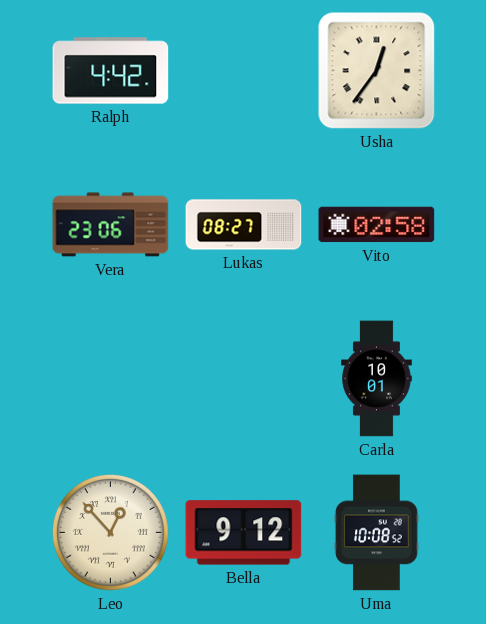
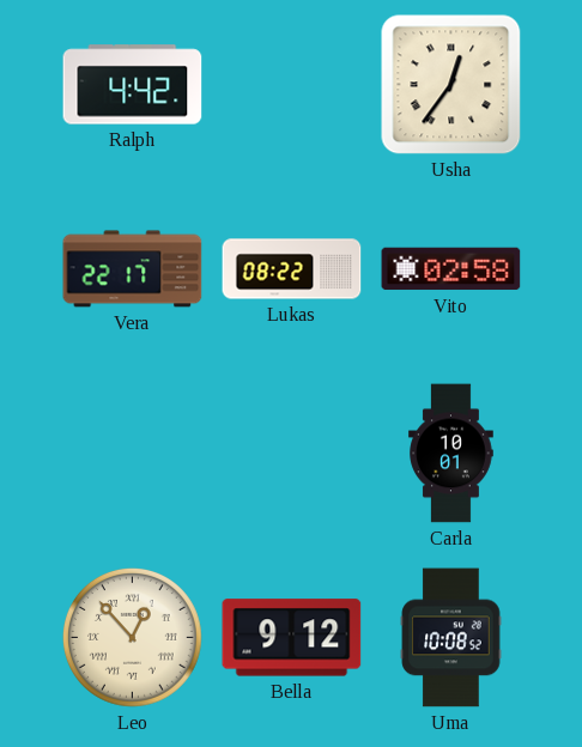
Vera: 23:06 -> 22:17 (133, 269)
Lukas: 08:27 -> 08:22 (292, 269)
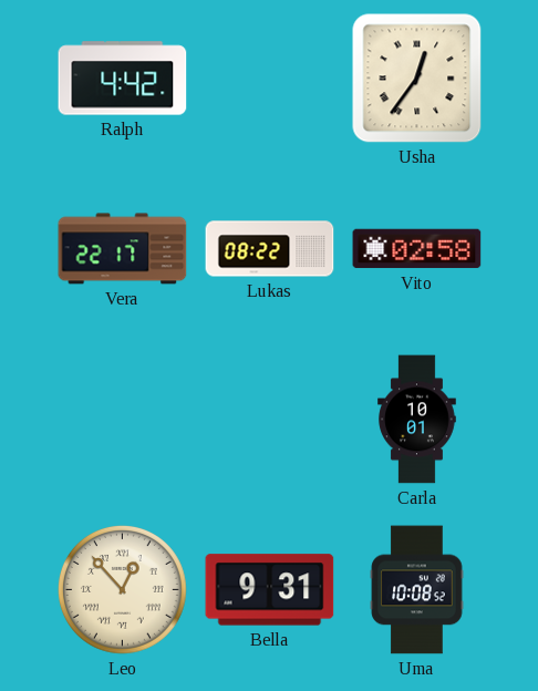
Bella: 9:12 -> 9:31 (270, 590)
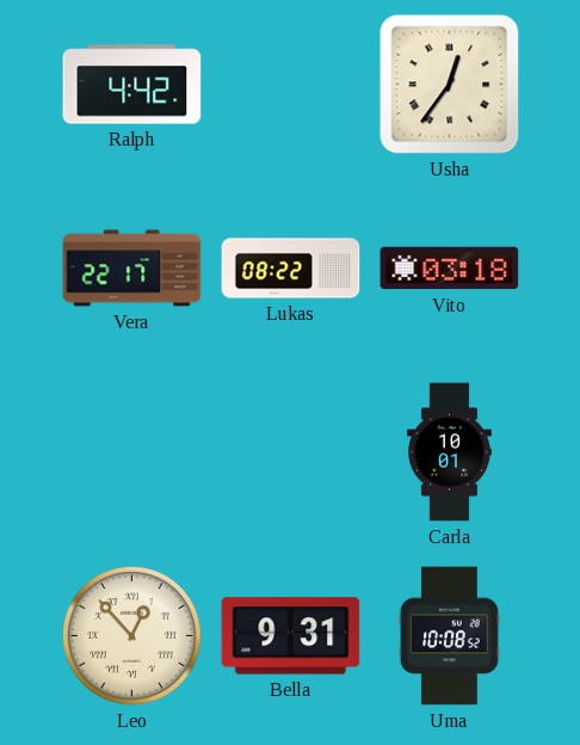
Vito: 02:58 -> 03:18 (450, 269)
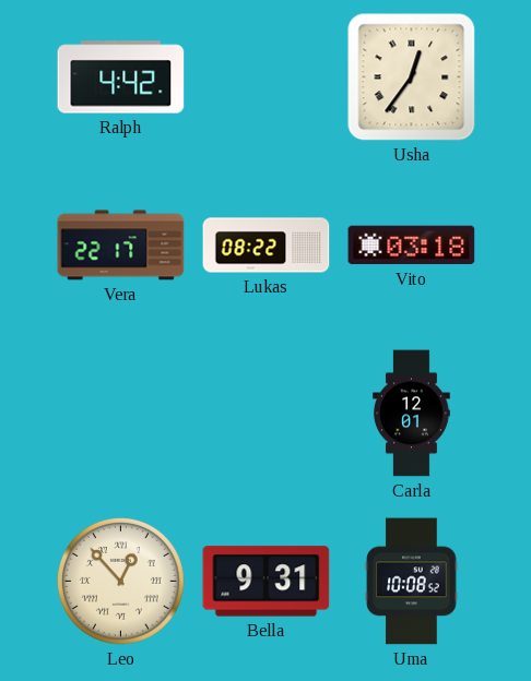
Carla: 10:01 -> 12:01 (412, 414)
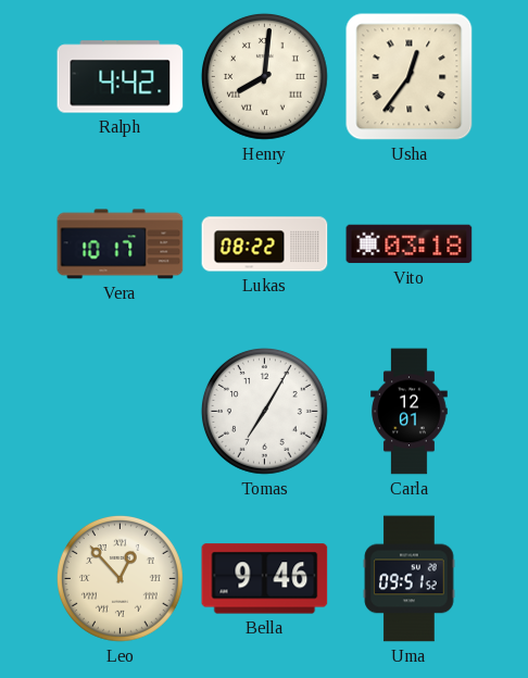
Henry: none -> 8:01 (264, 76)
Vera: 22:17 -> 10:17 (121, 244)
Tomas: none -> 7:05 (264, 411)
Bella: 9:31 -> 9:46 (265, 579)
Uma: 10:08 -> 09:51 (410, 579)
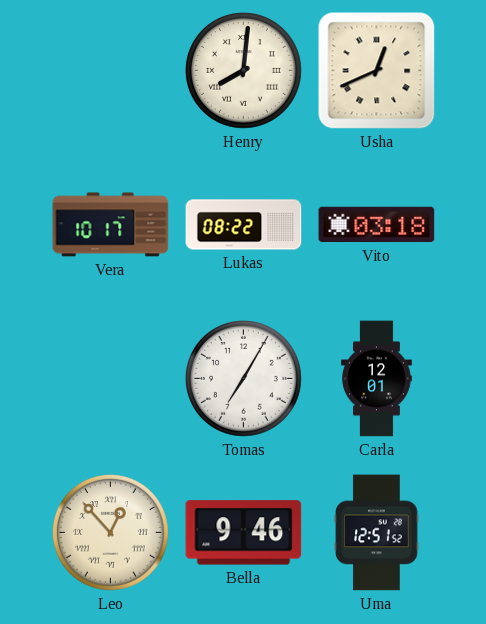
Ralph: 4:42 -> none (121, 77)
Usha: 12:36 -> 12:41 (377, 71)
Uma: 09:51 -> 12:51 (377, 533)
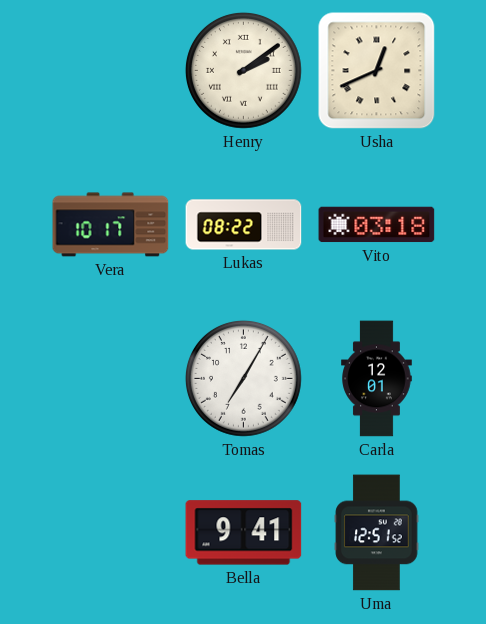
Henry: 8:01 -> 2:09 (243, 70)
Leo: 12:53 -> none (110, 532)
Bella: 9:46 -> 9:41 (244, 533)
